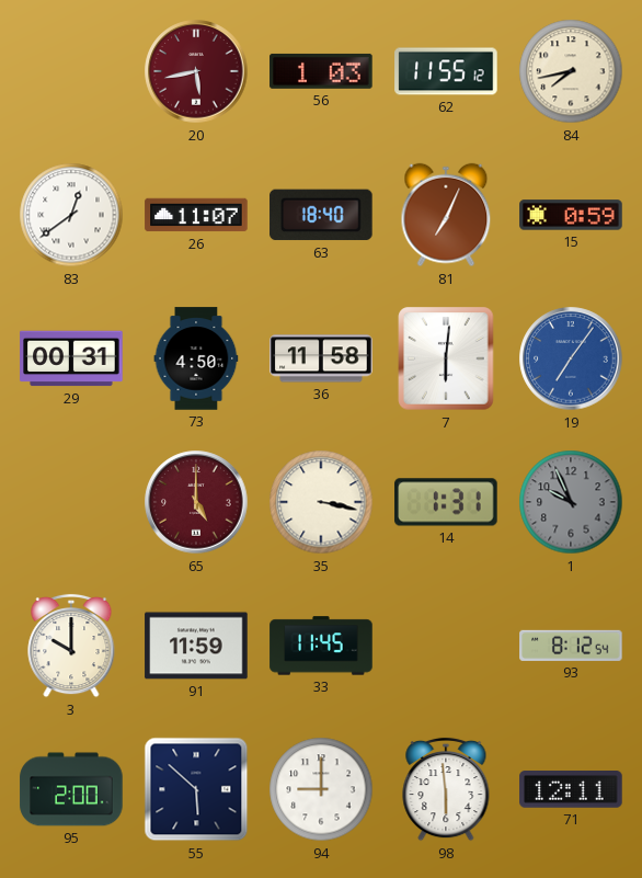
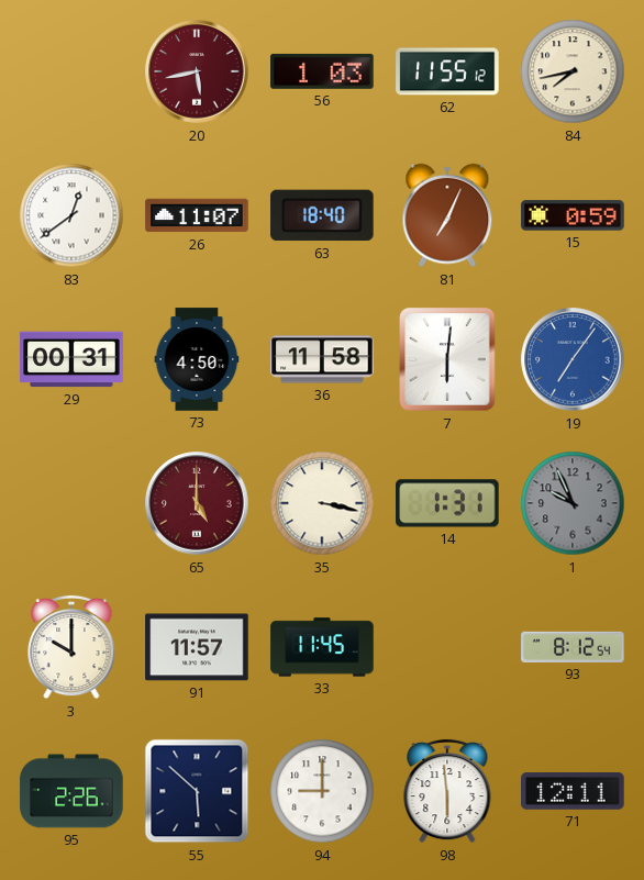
91: 11:59 -> 11:57 (197, 647)
95: 2:00 -> 2:26 (71, 791)
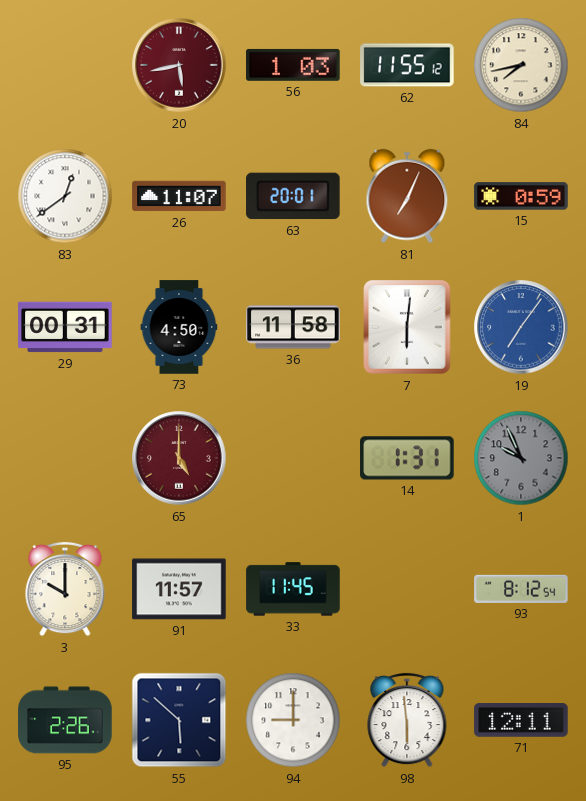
63: 18:40 -> 20:01 (293, 196)
35: 3:17 -> none (322, 503)
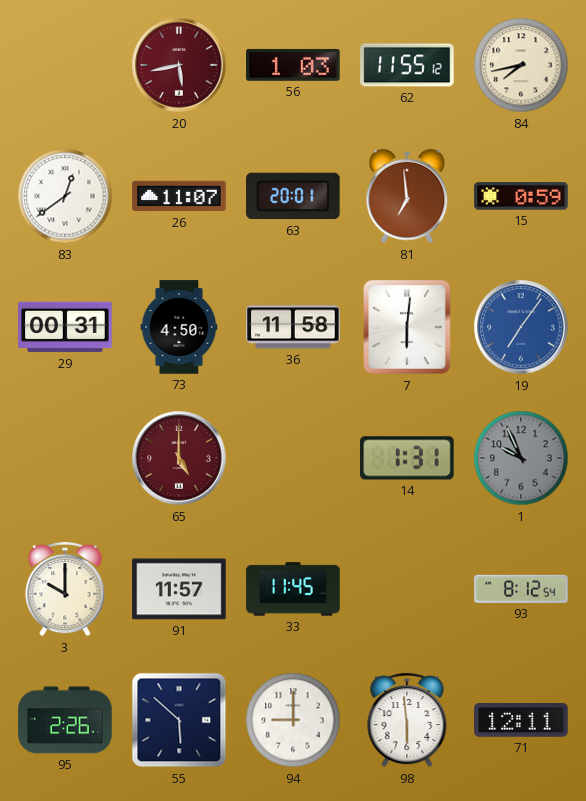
81: 7:04 -> 6:59 (407, 196)
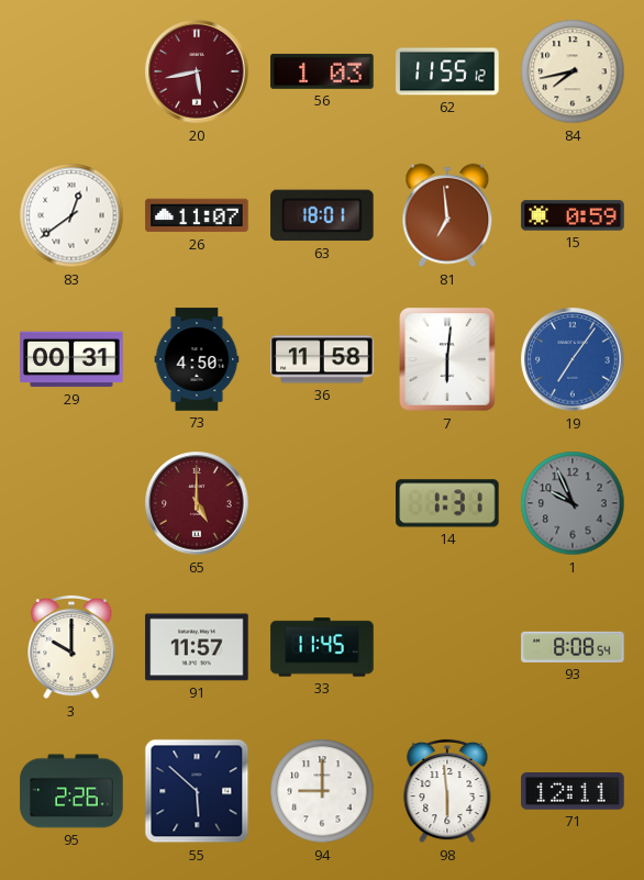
63: 20:01 -> 18:01 (322, 215)
93: 8:12 -> 8:08 (573, 647)
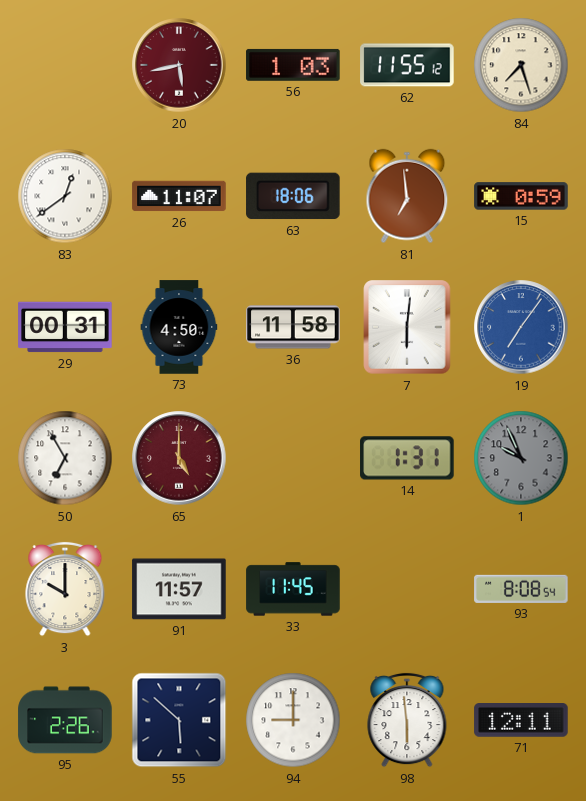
84: 7:43 -> 7:27 (521, 65)
63: 18:01 -> 18:06 (293, 196)
50: none -> 6:55 (65, 458)
